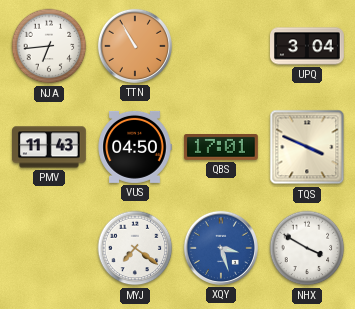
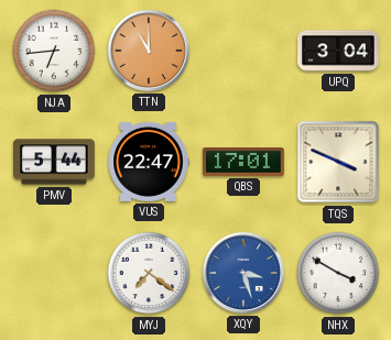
TTN: 10:55 -> 11:00 (149, 51)
PMV: 11:43 -> 5:44 (55, 162)
VUS: 04:50 -> 22:47 (149, 162)
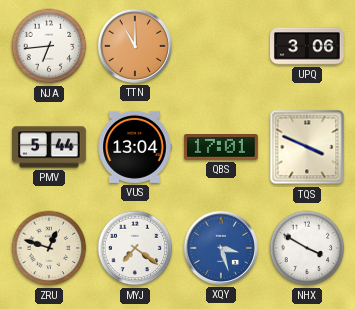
UPQ: 3:04 -> 3:06 (307, 46)
VUS: 22:47 -> 13:04 (135, 147)
ZRU: none -> 12:48 (49, 248)
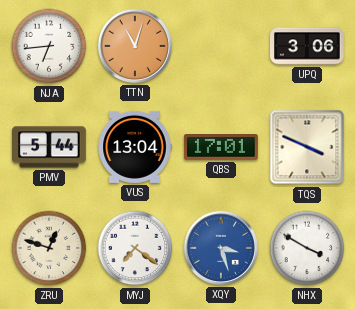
TTN: 11:00 -> 11:03 (135, 46)
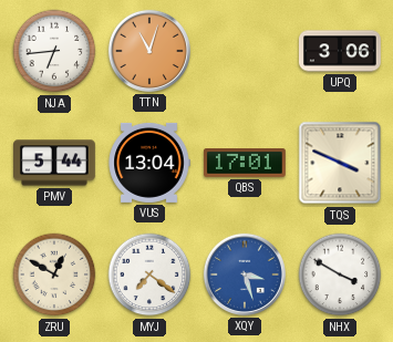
ZRU: 12:48 -> 12:50 (54, 274)
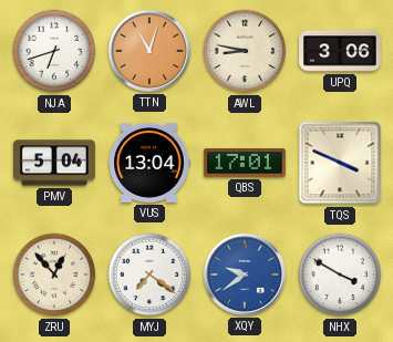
NJA: 6:44 -> 6:42 (54, 51)
AWL: none -> 8:47 (245, 51)
PMV: 5:44 -> 5:04 (55, 163)
ZRU: 12:50 -> 12:53 (54, 274)
XQY: 3:27 -> 9:39 (245, 274)
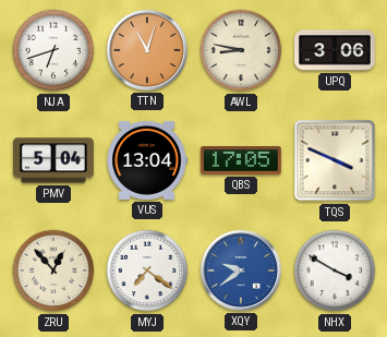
QBS: 17:01 -> 17:05 (241, 161)
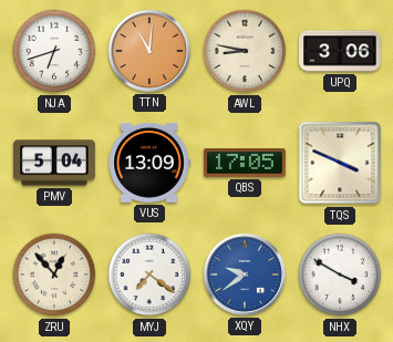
TTN: 11:03 -> 11:01 (149, 51)
VUS: 13:04 -> 13:09 (149, 163)
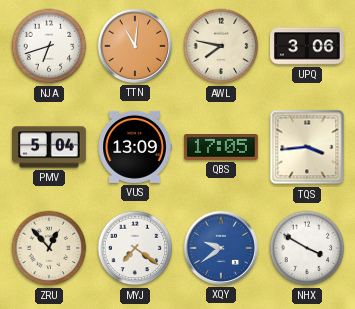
AWL: 8:47 -> 7:47 (221, 46)
TQS: 3:49 -> 3:44 (307, 147)
